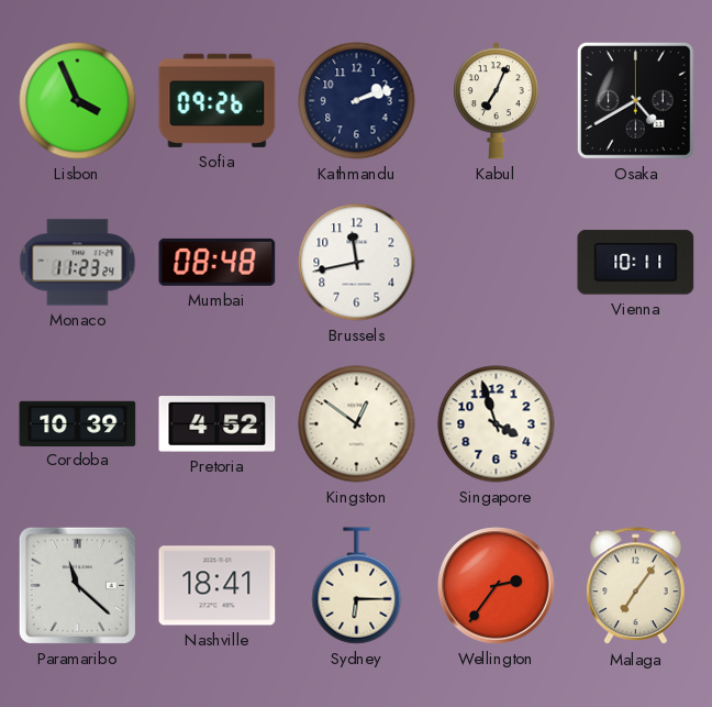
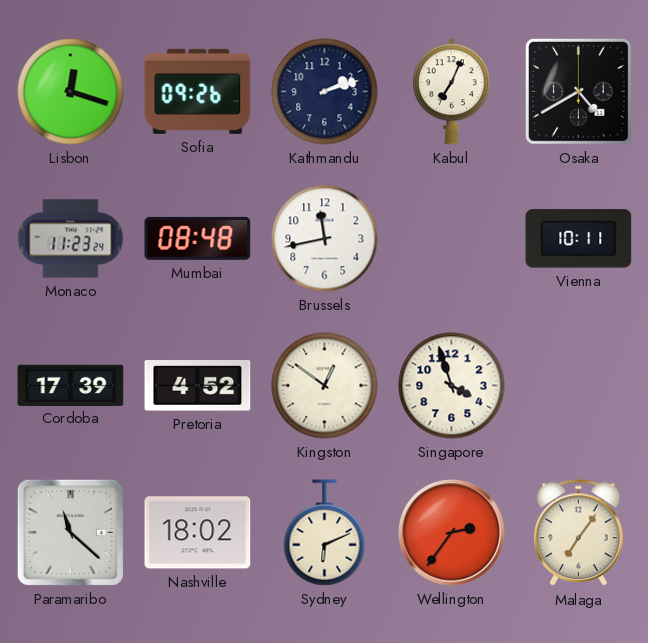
Lisbon: 3:56 -> 12:18 (71, 92)
Cordoba: 10:39 -> 17:39 (71, 385)
Nashville: 18:41 -> 18:02 (198, 533)
Sydney: 6:15 -> 6:11 (325, 533)
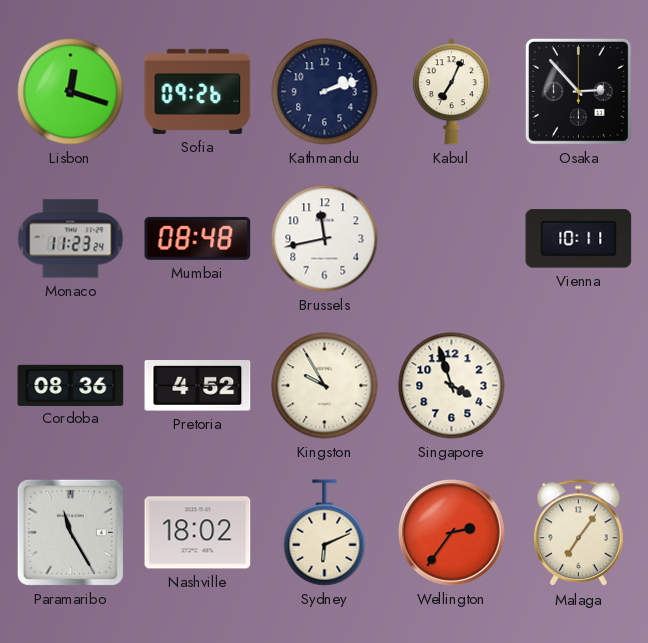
Osaka: 4:40 -> 2:53 (579, 92)
Cordoba: 17:39 -> 08:36 (71, 385)
Kingston: 12:51 -> 9:55 (325, 386)
Paramaribo: 11:22 -> 11:25 (70, 532)
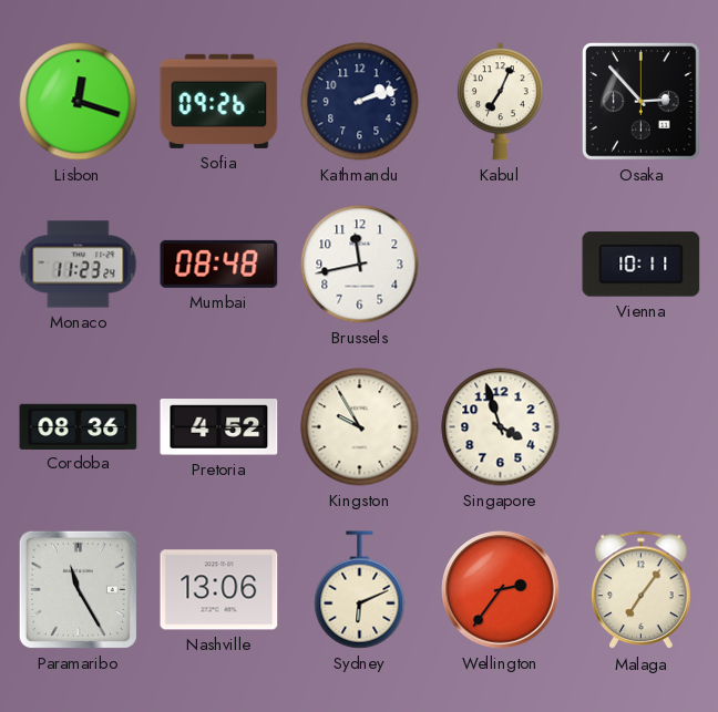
Nashville: 18:02 -> 13:06 (219, 590)
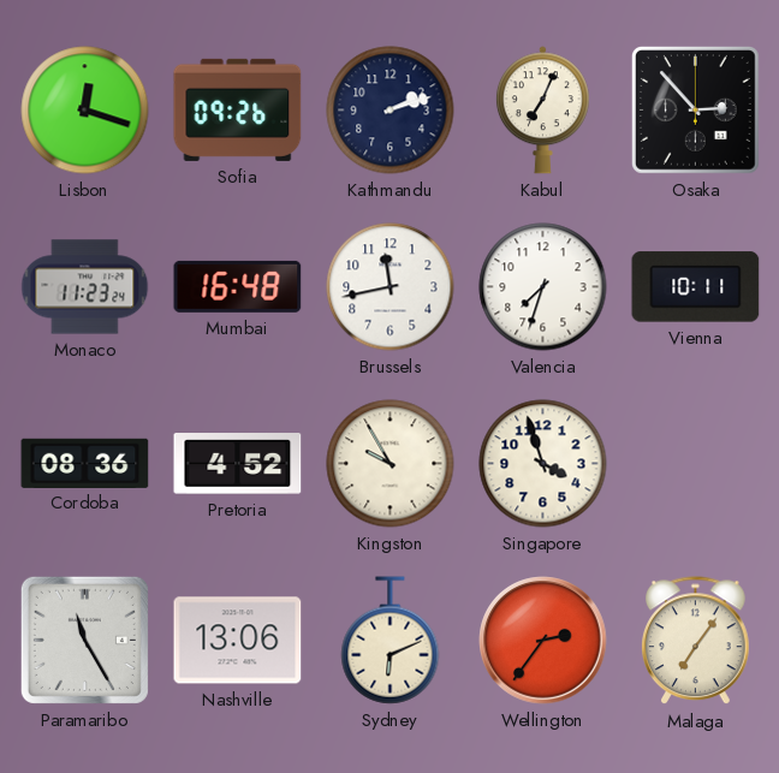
Mumbai: 08:48 -> 16:48 (238, 286)
Valencia: none -> 7:33 (543, 287)
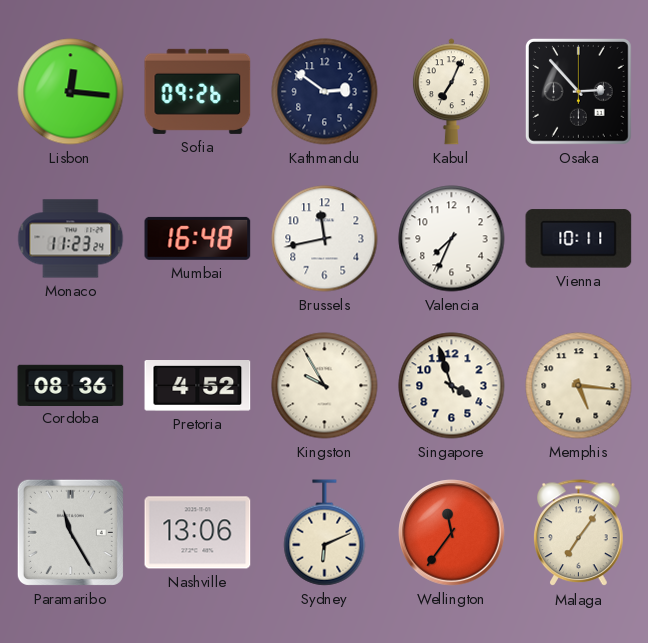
Lisbon: 12:18 -> 12:16 (71, 92)
Kathmandu: 2:12 -> 2:51 (325, 92)
Valencia: 7:33 -> 7:34 (452, 239)
Memphis: none -> 5:16 (579, 386)
Wellington: 2:36 -> 11:36 (452, 533)
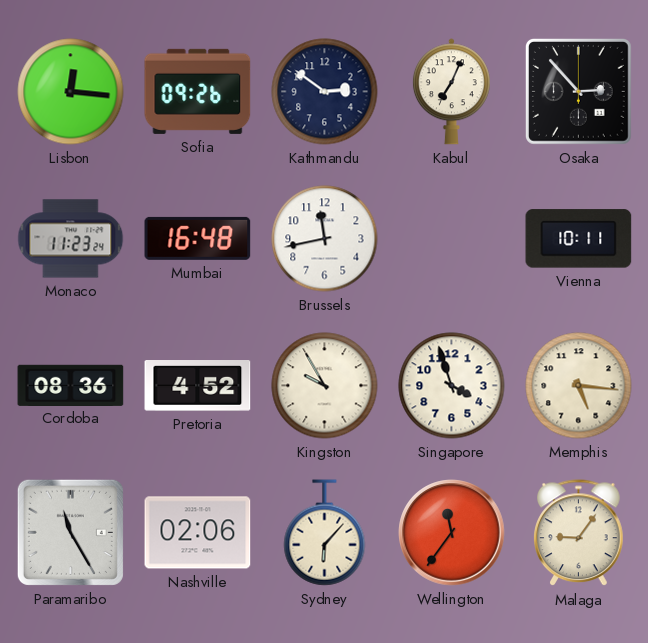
Valencia: 7:34 -> none (452, 239)
Nashville: 13:06 -> 02:06 (198, 533)
Sydney: 6:11 -> 6:07 (325, 533)
Malaga: 7:06 -> 9:06 (579, 533)
